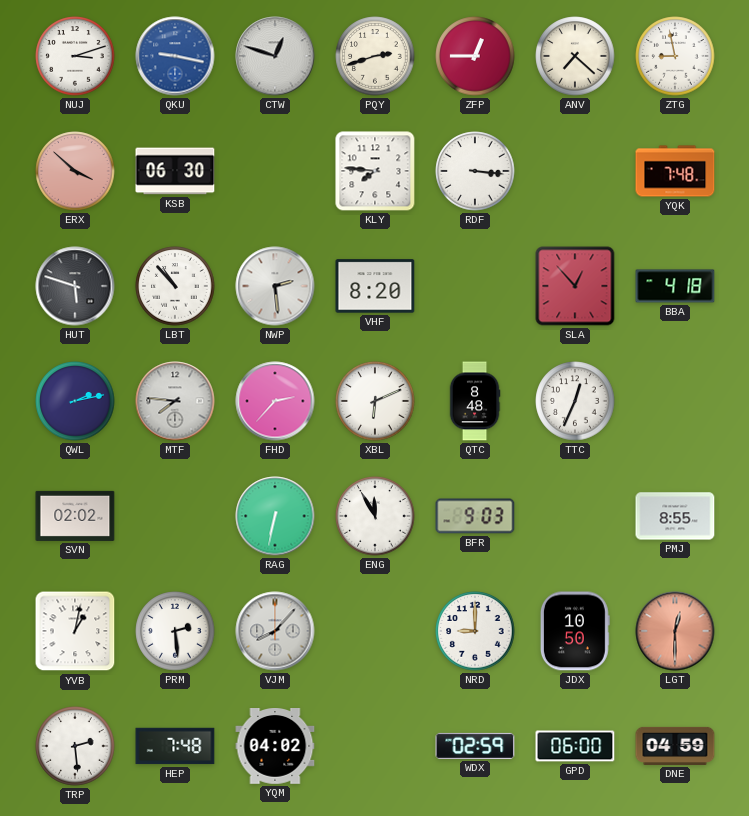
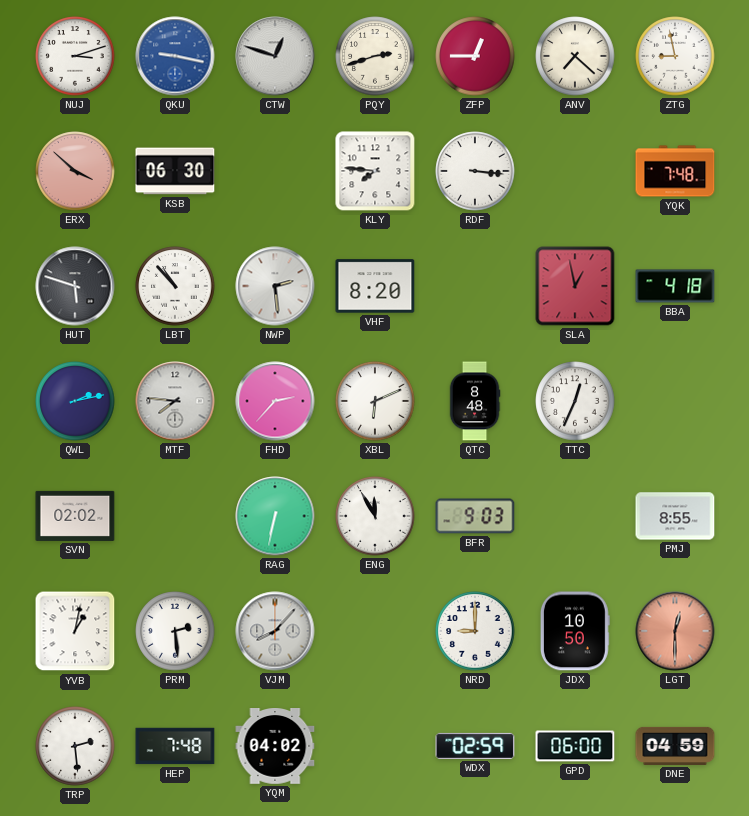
SLA: 12:53 -> 12:58 (575, 286)
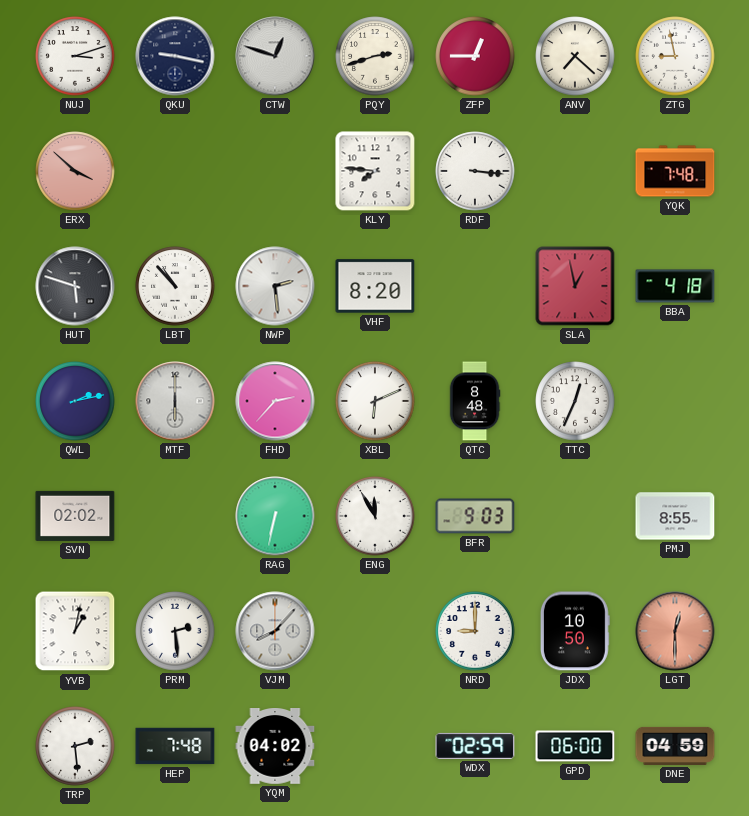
QKU dial: blue -> navy (175, 56)
KSB: 06:30 -> none (175, 171)
MTF: 7:46 -> 6:00 (175, 401)
